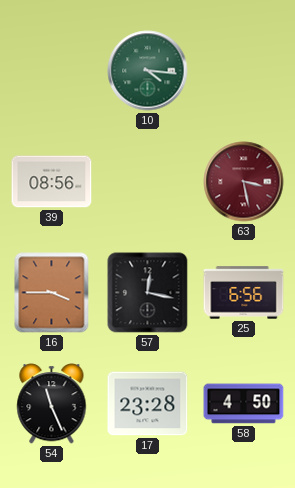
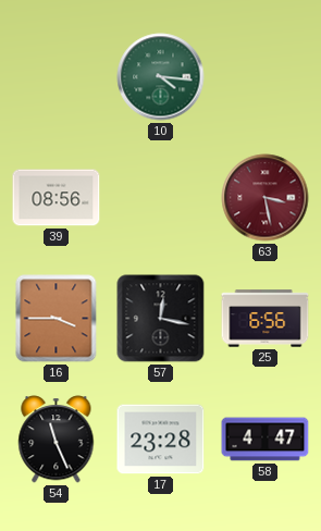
58: 4:50 -> 4:47 (266, 440)
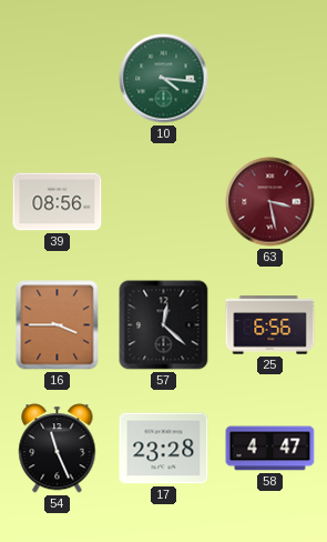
57: 12:17 -> 12:22 (164, 325)
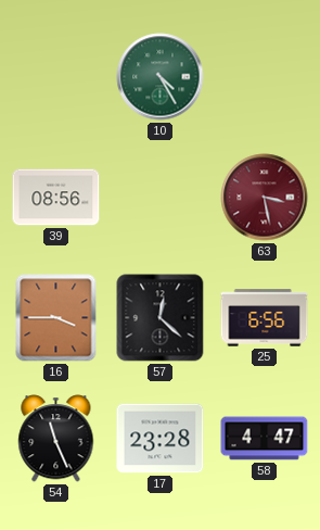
10: 4:16 -> 4:25 (161, 77)
